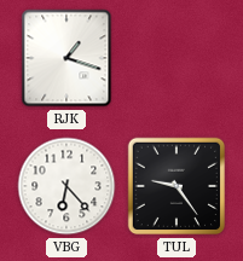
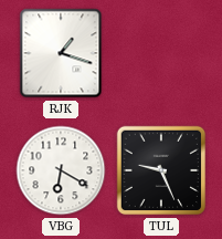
VBG: 6:23 -> 6:20 (61, 170)
TUL: 9:24 -> 9:26 (161, 170)
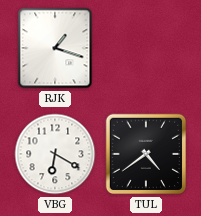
TUL: 9:26 -> 4:39 (146, 154)
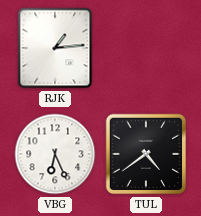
RJK: 1:18 -> 1:14 (55, 48)
VBG: 6:20 -> 6:26 (55, 154)
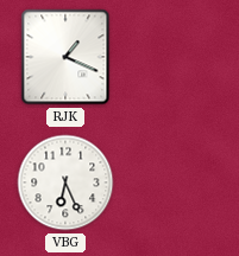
RJK: 1:14 -> 1:19 (65, 57)
TUL: 4:39 -> none (146, 154)
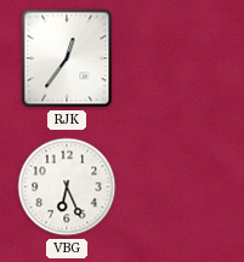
RJK: 1:19 -> 12:36 (67, 58)
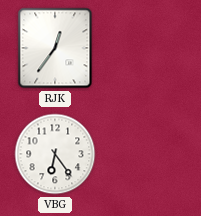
VBG: 6:26 -> 6:24 (55, 154)
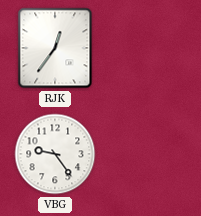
VBG: 6:24 -> 9:24 (55, 154)
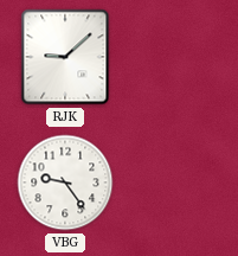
RJK: 12:36 -> 9:08 (65, 57)
